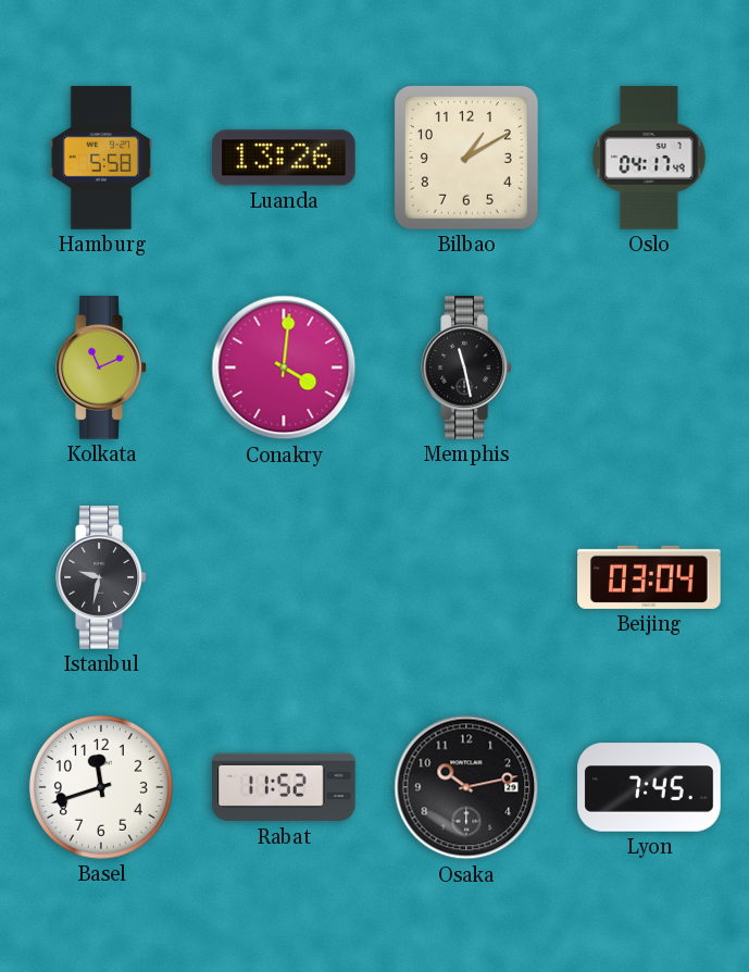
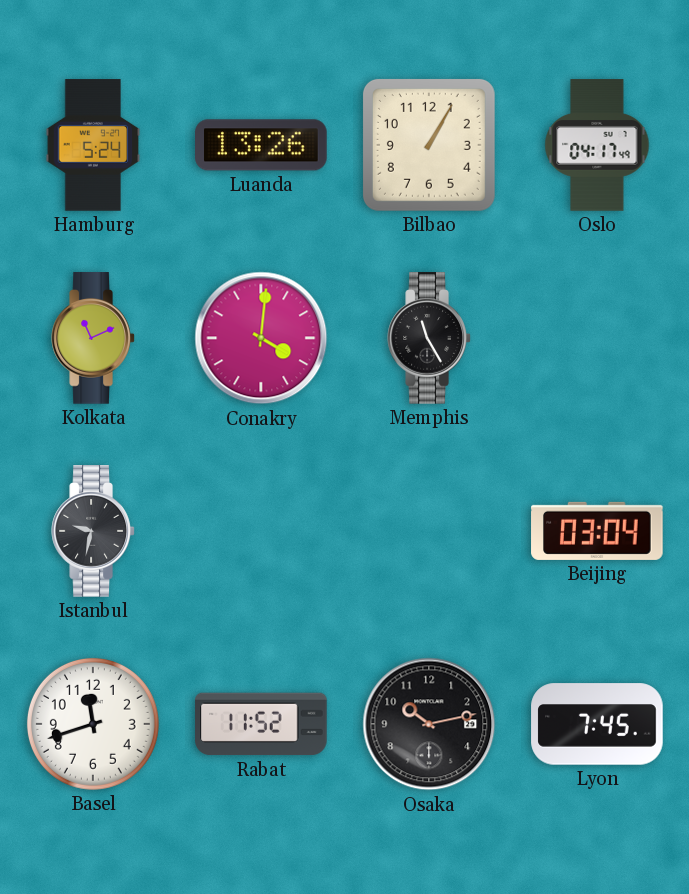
Hamburg: 5:58 -> 5:24 (93, 145)
Bilbao: 1:10 -> 1:05 (429, 145)
Memphis: 11:28 -> 11:25 (429, 338)
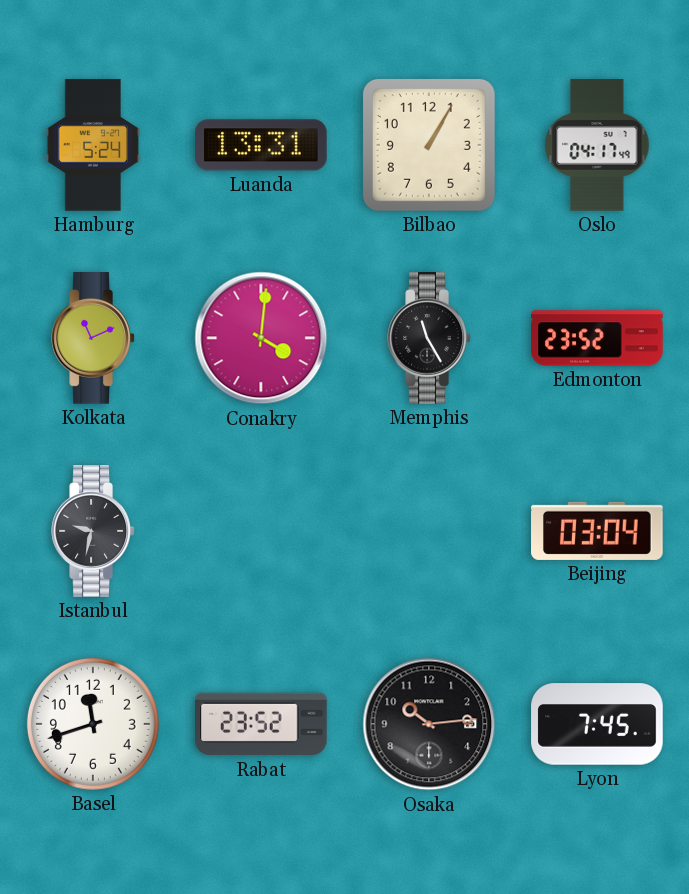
Luanda: 13:26 -> 13:31 (261, 145)
Edmonton: none -> 23:52 (597, 338)
Rabat: 11:52 -> 23:52 (261, 724)
Osaka: 10:13 -> 10:14 (429, 724)
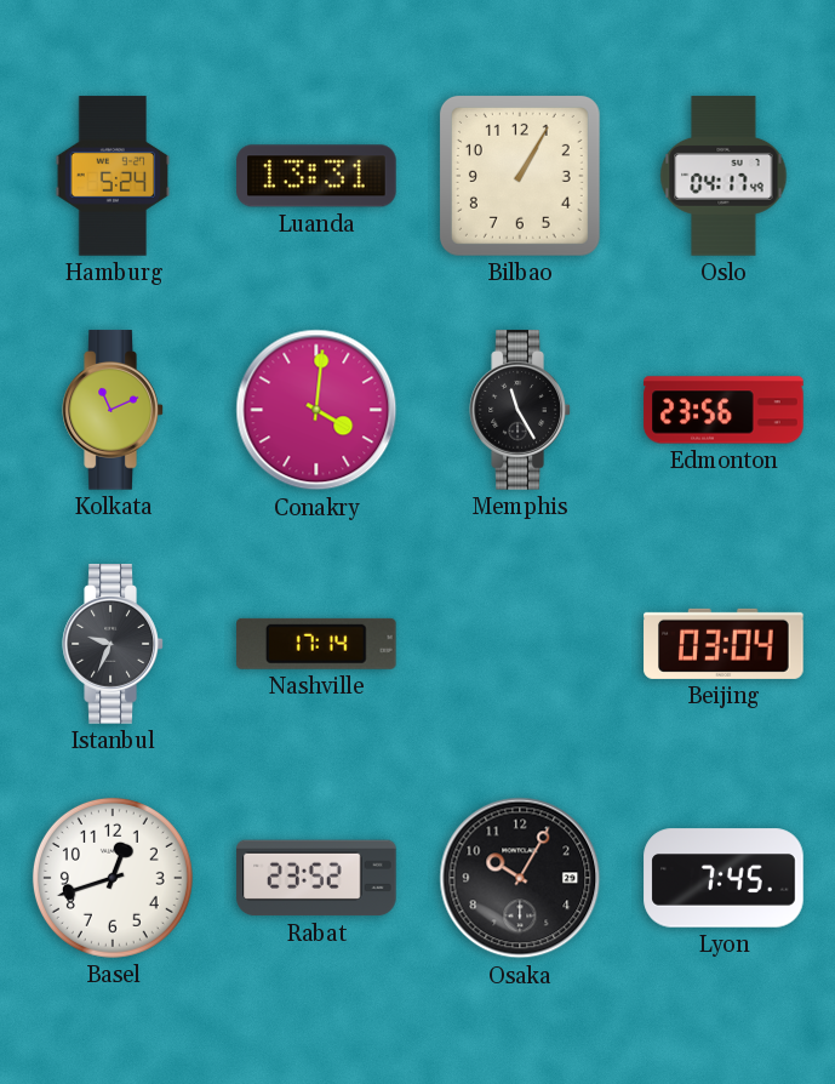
Edmonton: 23:52 -> 23:56 (724, 410)
Istanbul: 9:32 -> 9:34 (113, 644)
Nashville: none -> 17:14 (318, 644)
Basel: 11:42 -> 12:42 (113, 878)
Osaka: 10:14 -> 10:05 (520, 878)
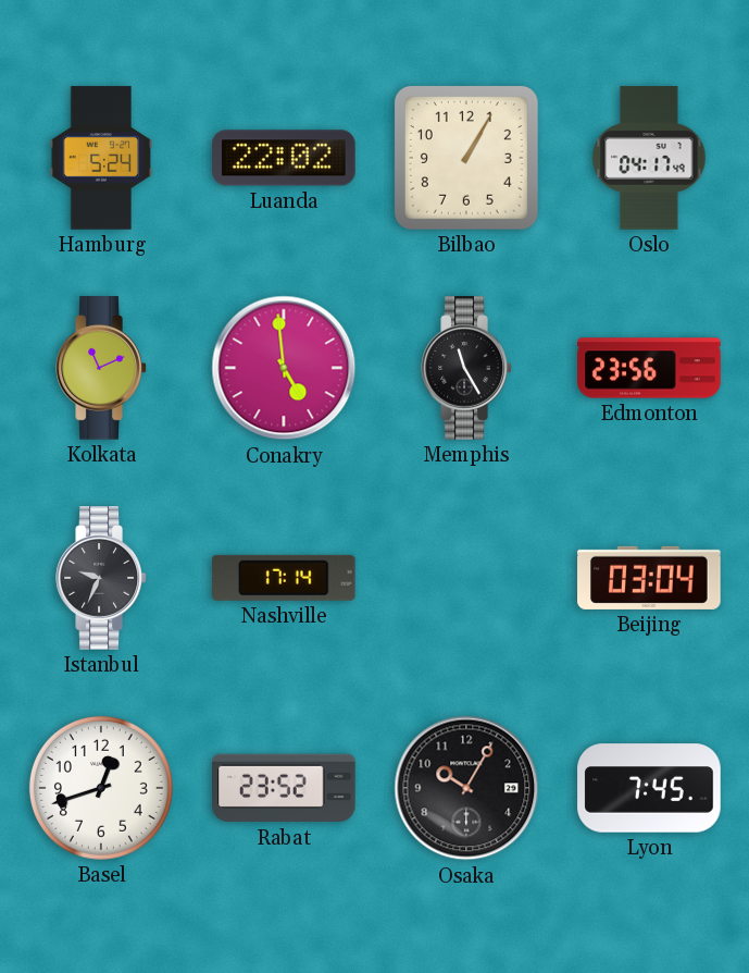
Luanda: 13:31 -> 22:02 (284, 158)
Conakry: 4:01 -> 4:59 (284, 368)
